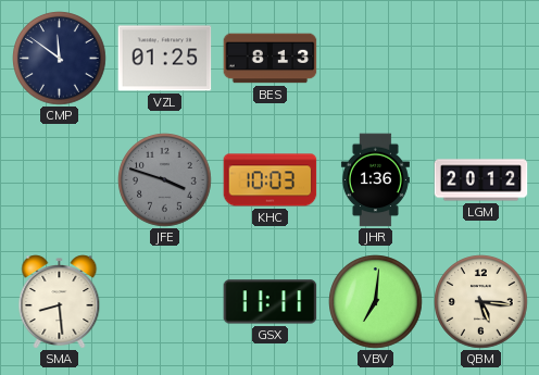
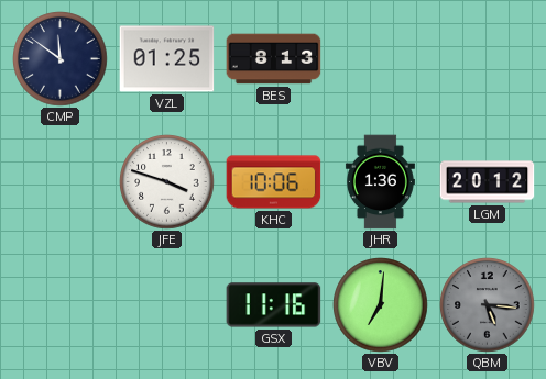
JFE dial: grey -> white (167, 182)
KHC: 10:03 -> 10:06 (274, 182)
SMA: 8:29 -> none (60, 302)
GSX: 11:11 -> 11:16 (274, 305)
QBM dial: cream -> grey (488, 305)
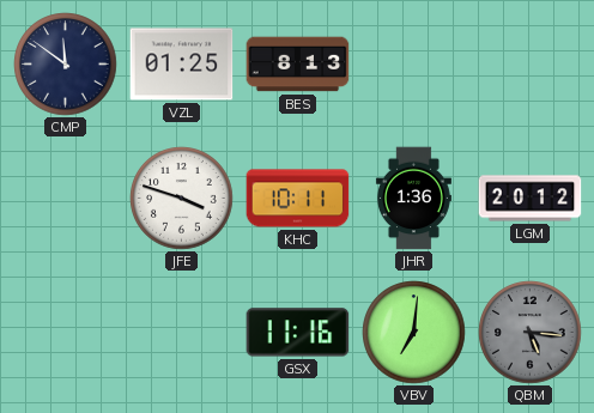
KHC: 10:06 -> 10:11 (298, 199)
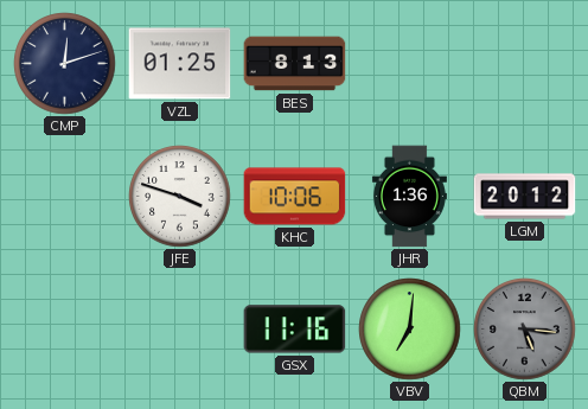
CMP: 11:51 -> 12:12 (65, 64)
KHC: 10:11 -> 10:06 (295, 197)
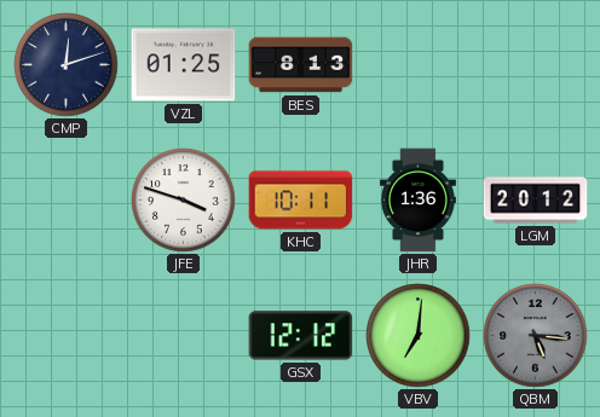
KHC: 10:06 -> 10:11 (301, 201)
GSX: 11:16 -> 12:12 (301, 336)
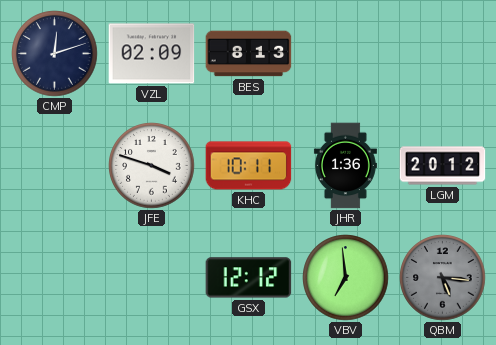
VZL: 01:25 -> 02:09 (152, 54)
VBV: 7:01 -> 6:59 (346, 278)
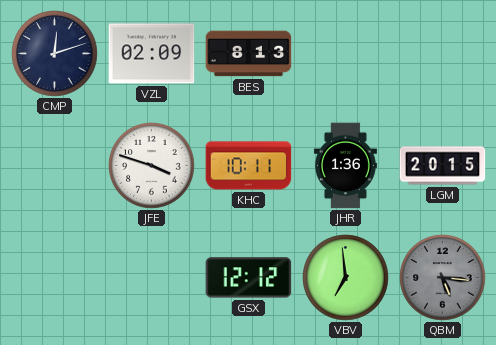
LGM: 20:12 -> 20:15 (443, 166)
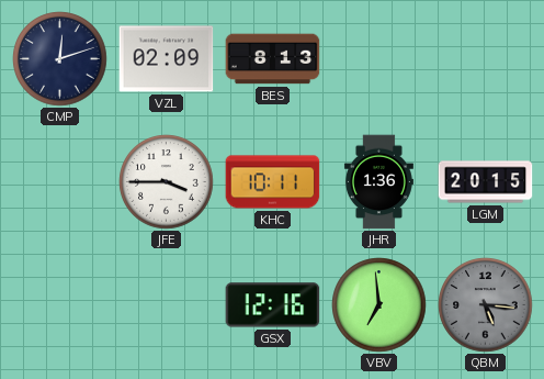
JFE: 3:48 -> 3:45 (167, 182)
GSX: 12:12 -> 12:16 (273, 305)
